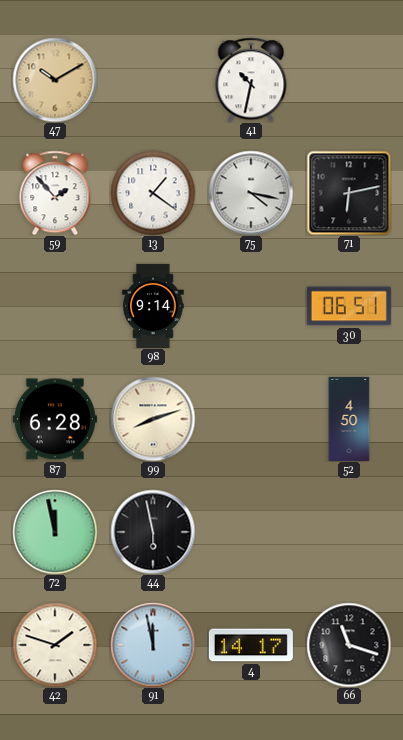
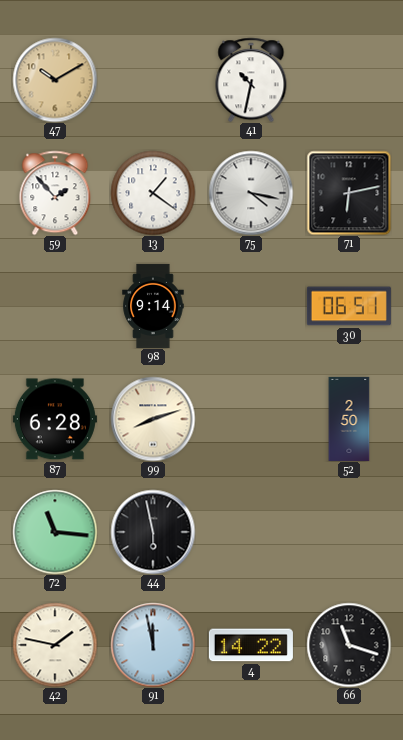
52: 4:50 -> 2:50 (349, 419)
72: 11:58 -> 11:16 (55, 532)
42: 1:48 -> 1:47 (55, 645)
4: 14:17 -> 14:22 (251, 645)
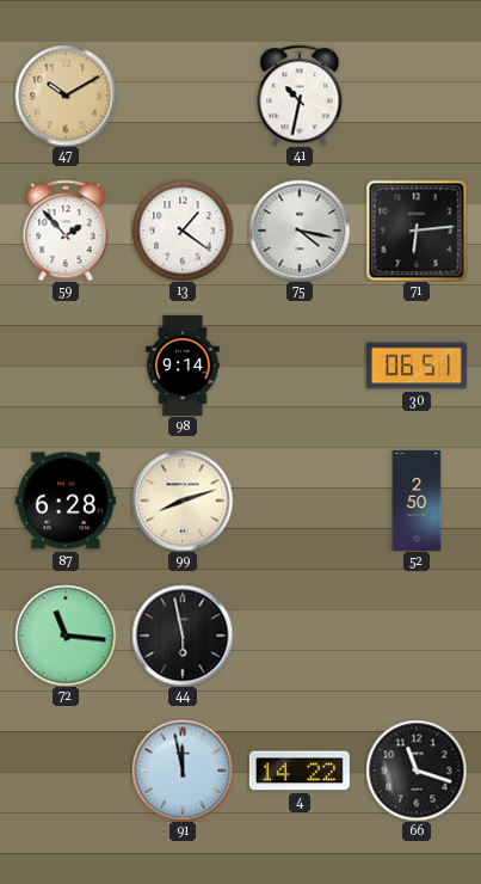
71: 6:13 -> 6:14 (417, 231)
42: 1:47 -> none (55, 645)
